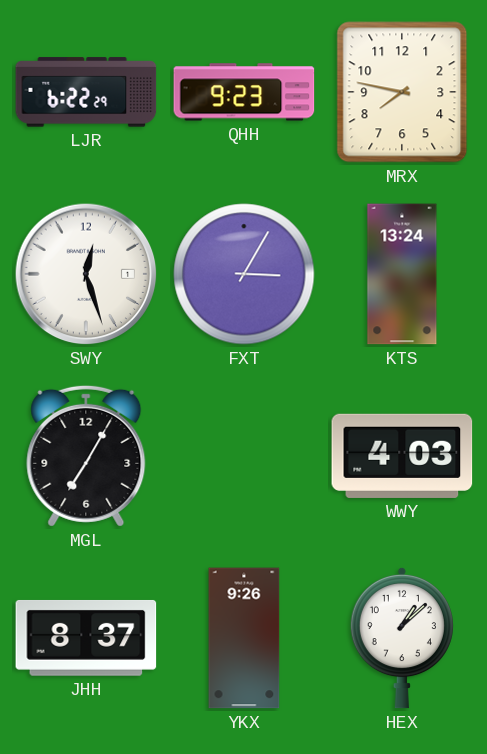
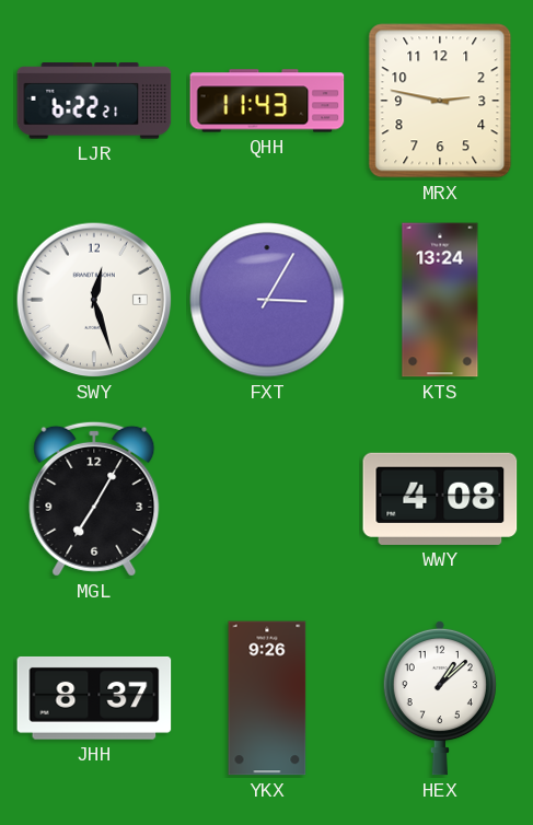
LJR: 6:22:29 -> 6:22:21 (94, 101)
QHH: 9:23 -> 11:43 (267, 101)
MRX: 7:47 -> 2:47 (440, 101)
WWY: 4:03 -> 4:08 (440, 499)
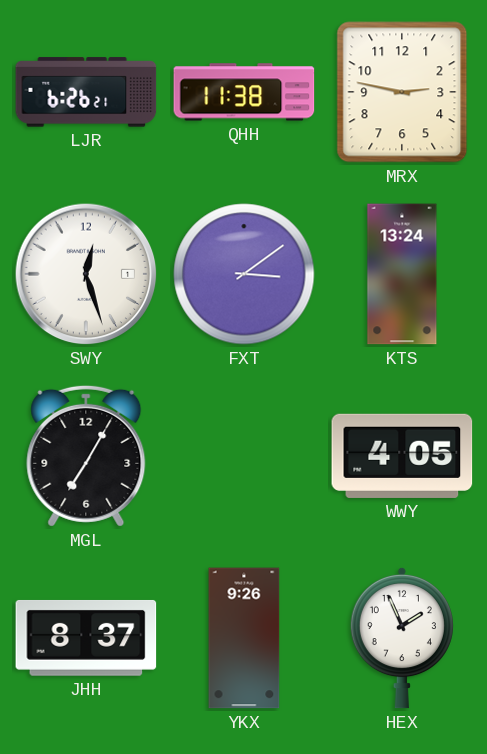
LJR: 6:22 -> 6:26 (86, 92)
QHH: 11:43 -> 11:38 (244, 92)
FXT: 3:05 -> 3:09 (244, 274)
WWY: 4:08 -> 4:05 (402, 456)
HEX: 1:08 -> 1:56 (402, 638)
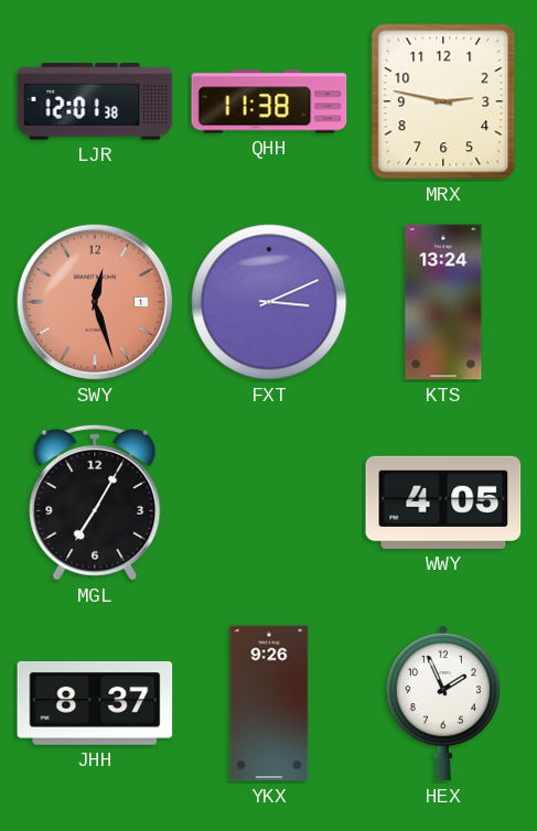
LJR: 6:26 -> 12:01 (95, 101)
SWY dial: white -> salmon (95, 302)
FXT: 3:09 -> 3:11 (269, 302)
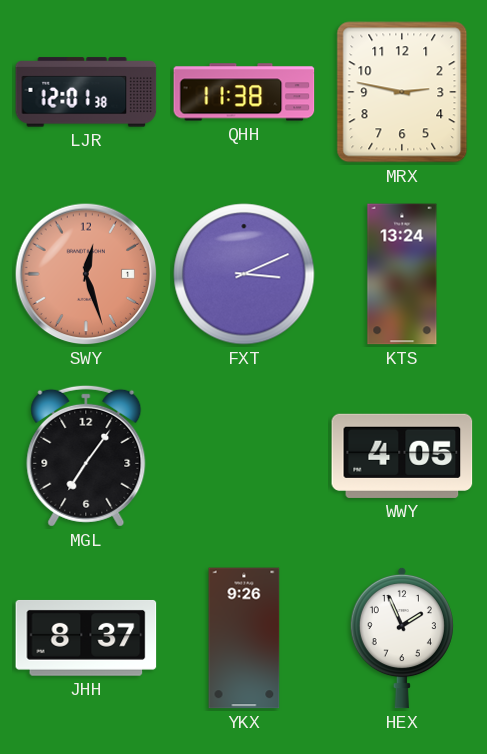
MGL: 7:05 -> 7:06 (86, 456)
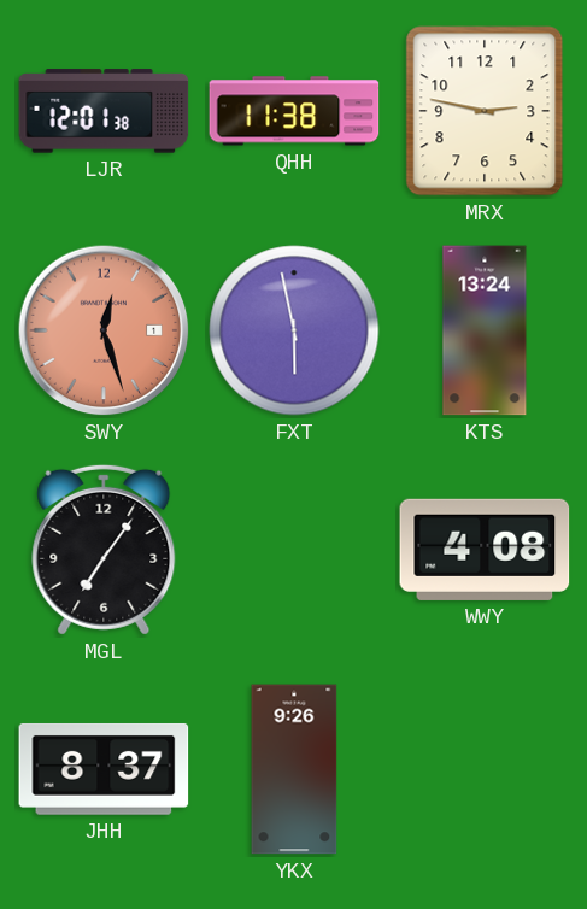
FXT: 3:11 -> 5:58 (294, 330)
WWY: 4:05 -> 4:08 (485, 550)
HEX: 1:56 -> none (402, 638)
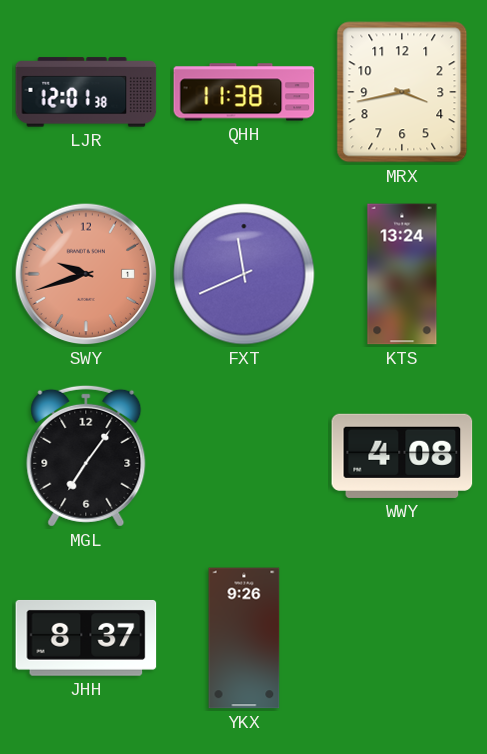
MRX: 2:47 -> 3:43 (402, 92)
SWY: 12:27 -> 9:42 (86, 274)
FXT: 5:58 -> 11:41 (244, 274)
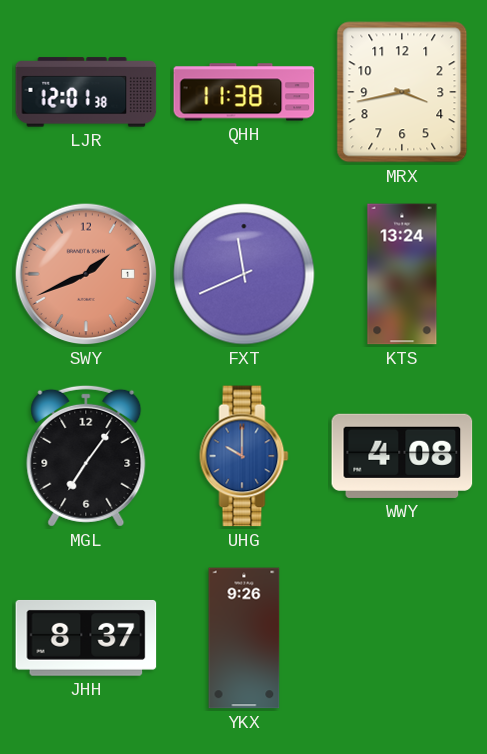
SWY: 9:42 -> 1:41 (86, 274)
UHG: none -> 10:00 (244, 456)
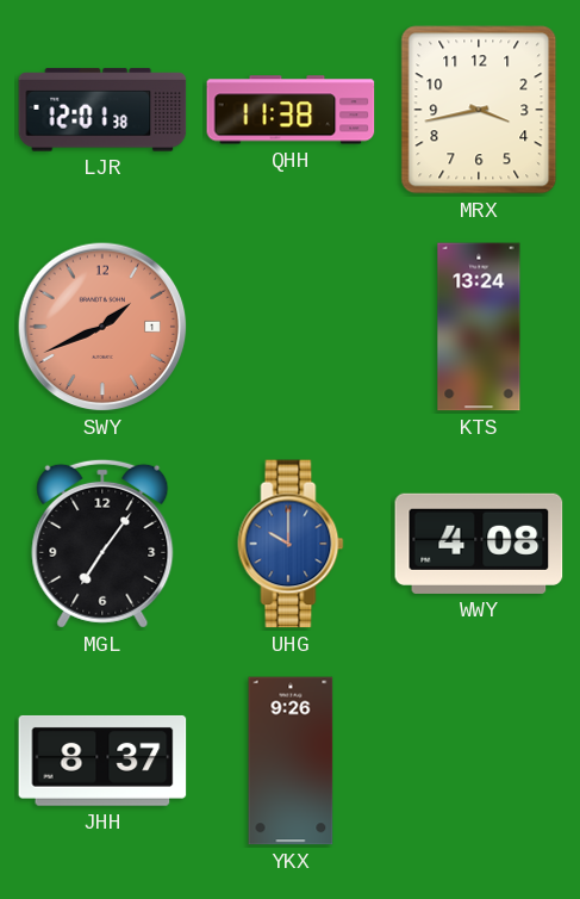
FXT: 11:41 -> none (244, 274)
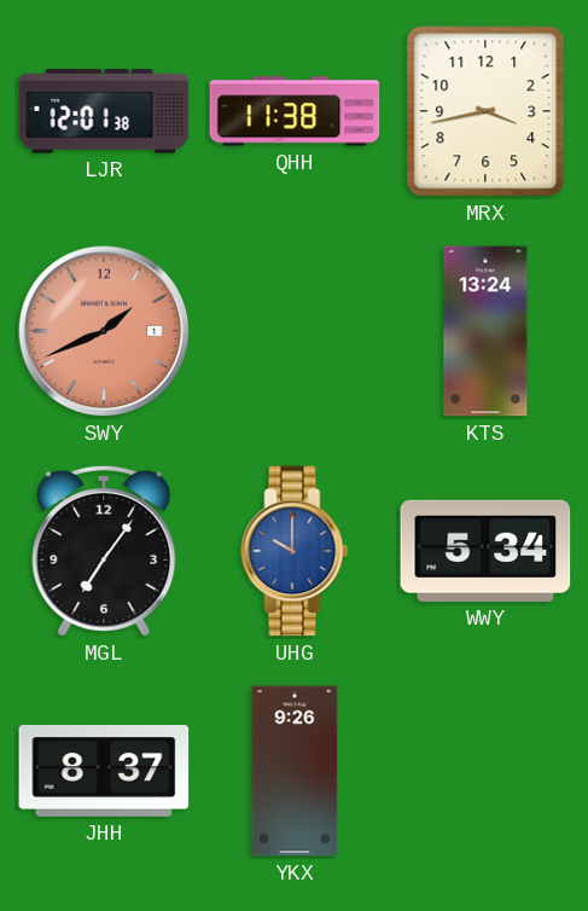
WWY: 4:08 -> 5:34 (485, 551)
